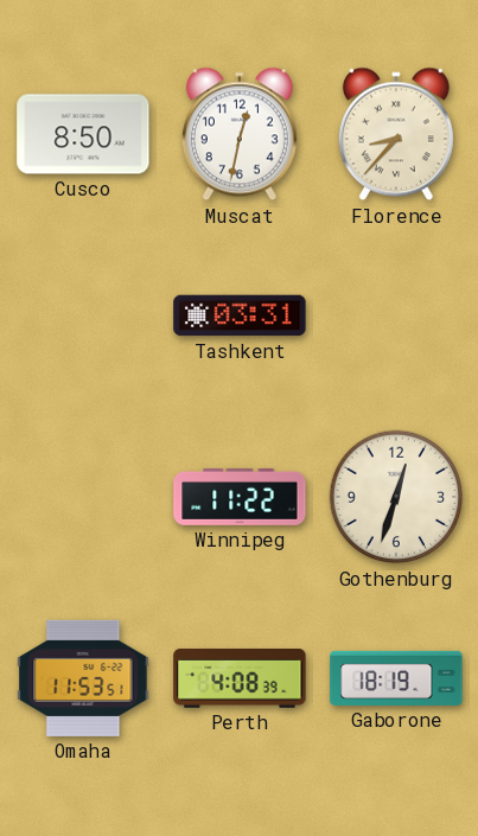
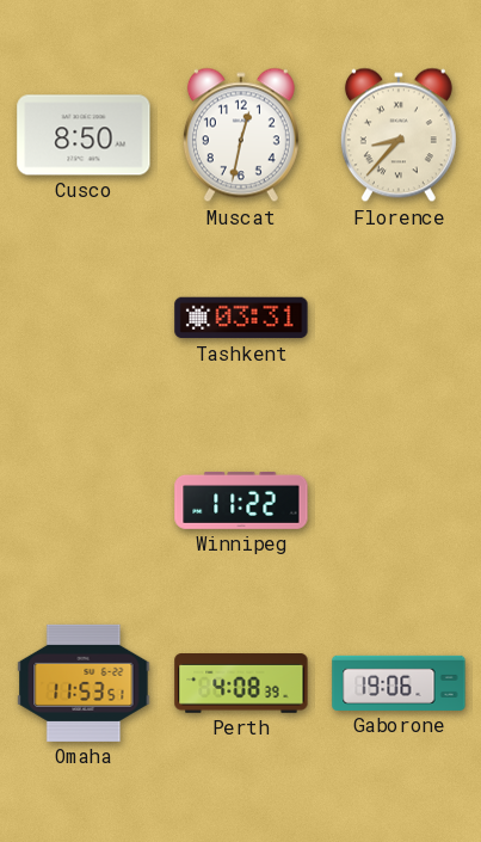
Gothenburg: 12:33 -> none (396, 497)
Gaborone: 18:19 -> 19:06 (399, 683)
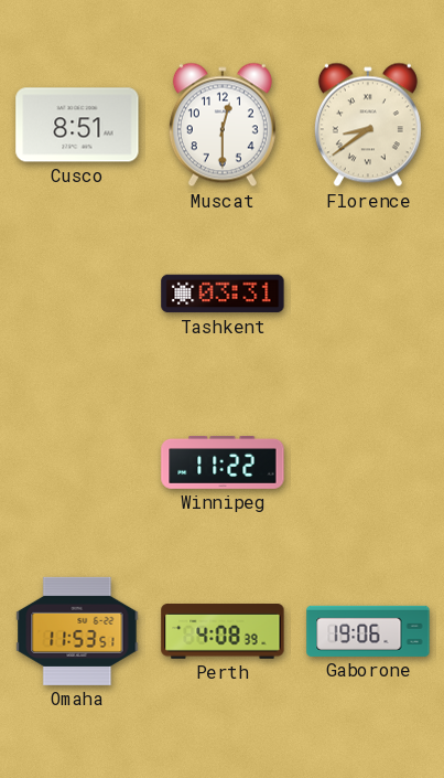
Cusco: 8:50 -> 8:51 (77, 125)
Muscat: 12:32 -> 12:30 (223, 125)
Florence: 8:37 -> 8:39 (368, 125)
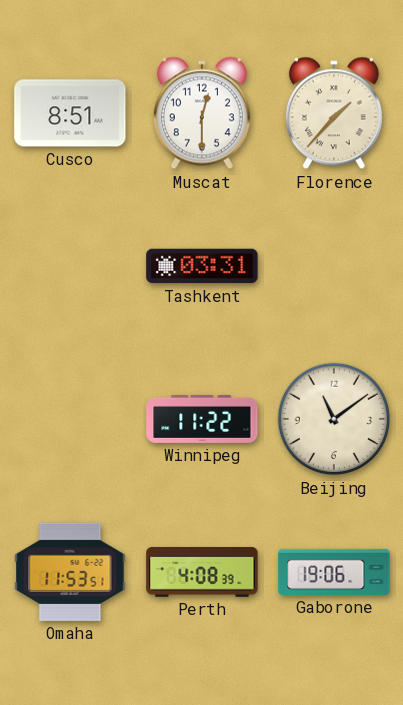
Florence: 8:39 -> 1:37 (334, 113)
Beijing: none -> 11:09 (334, 419)
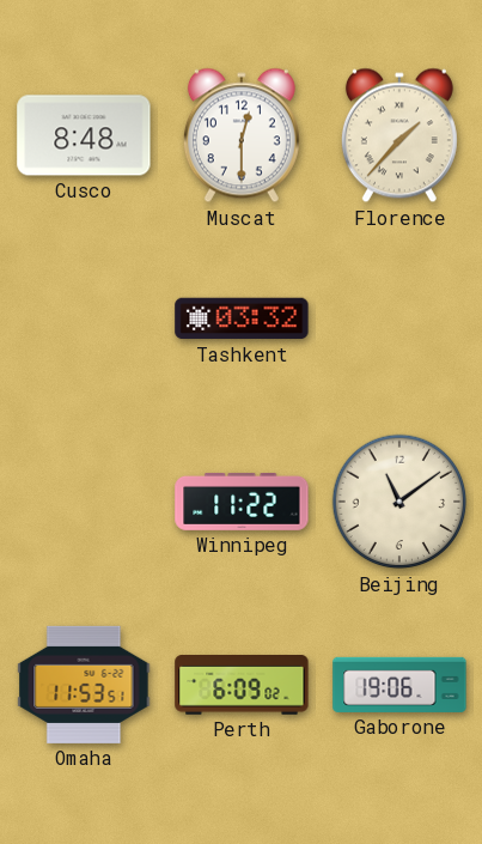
Cusco: 8:51 -> 8:48 (84, 135)
Tashkent: 03:31 -> 03:32 (242, 318)
Perth: 4:08 -> 6:09 (242, 685)
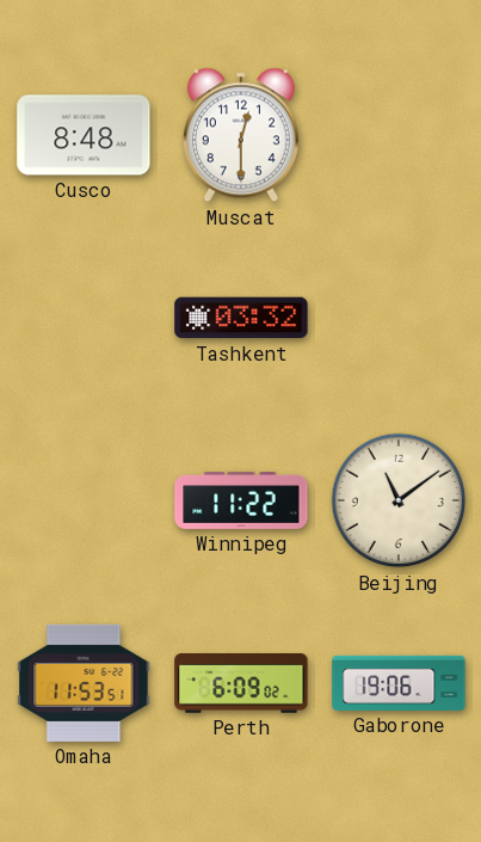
Florence: 1:37 -> none (399, 135)
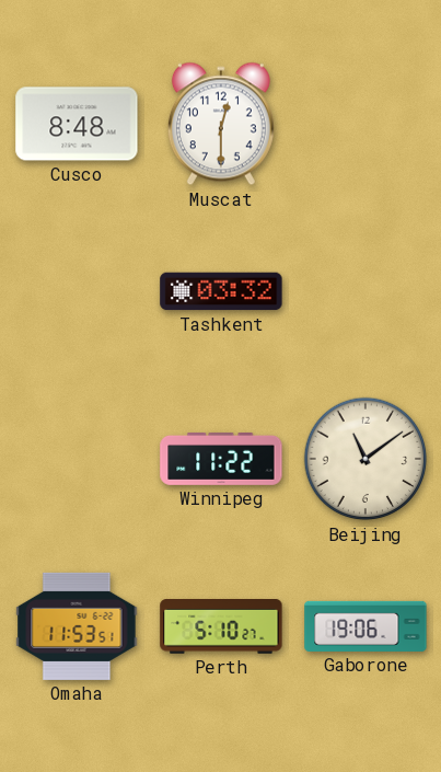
Perth: 6:09 -> 5:10 (221, 626)
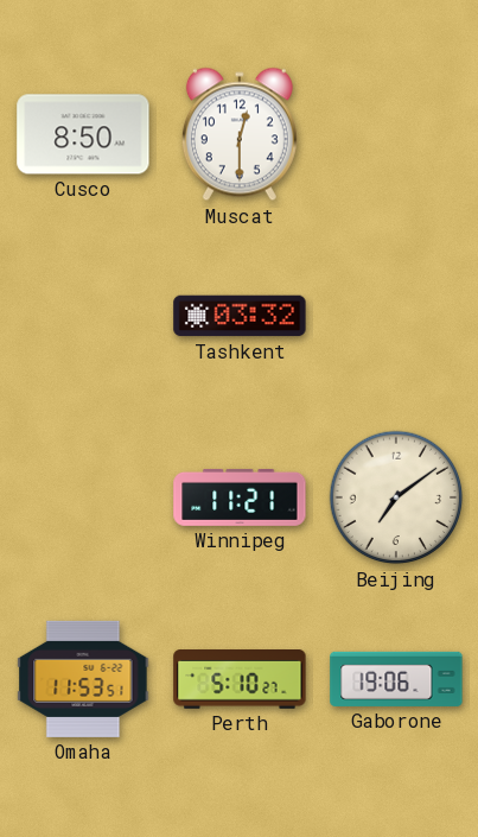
Cusco: 8:48 -> 8:50 (83, 134)
Winnipeg: 11:22 -> 11:21 (240, 497)
Beijing: 11:09 -> 7:09 (396, 497)
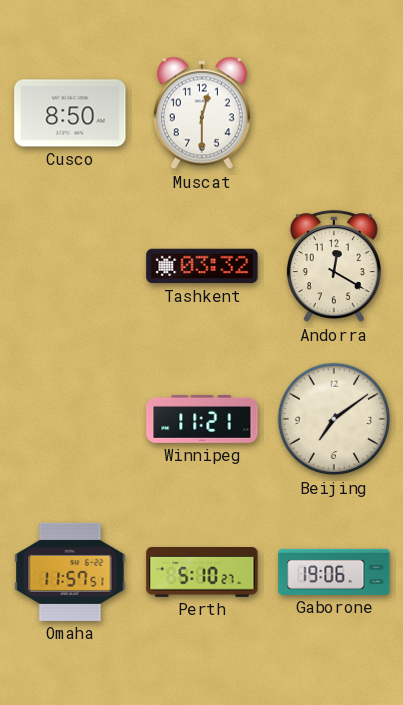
Andorra: none -> 12:20 (334, 267)
Omaha: 11:53 -> 11:57 (70, 572)
